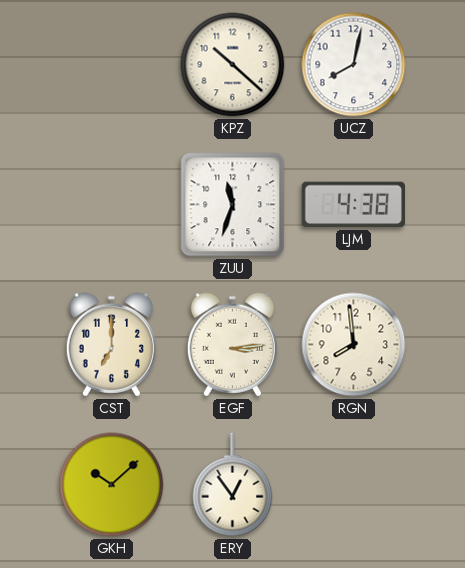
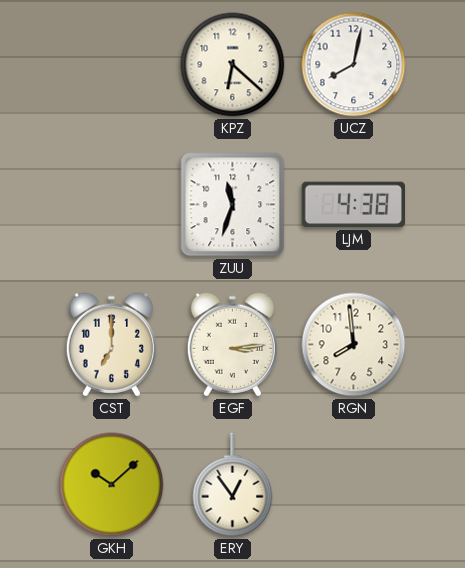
KPZ: 10:22 -> 6:22 (233, 65)
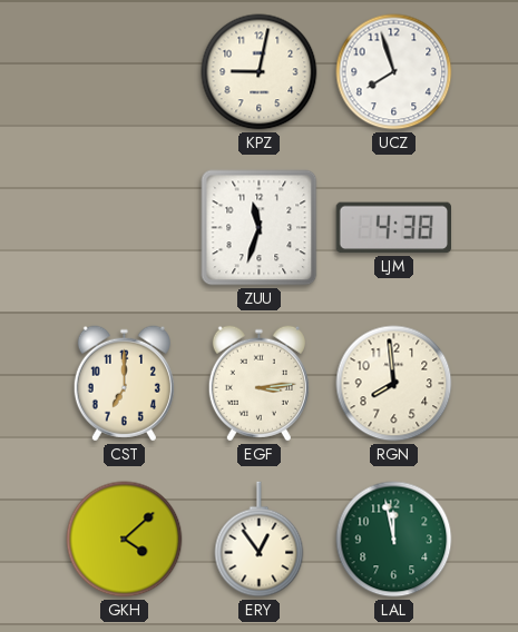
KPZ: 6:22 -> 9:02 (260, 72)
UCZ: 8:02 -> 7:57 (394, 72)
GKH: 10:08 -> 4:08 (125, 540)
LAL: none -> 11:58 (394, 540)
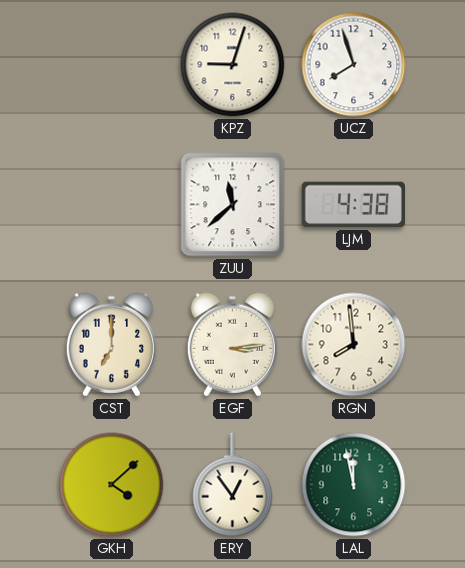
KPZ: 9:02 -> 9:03 (233, 65)
ZUU: 11:33 -> 11:38 (233, 205)
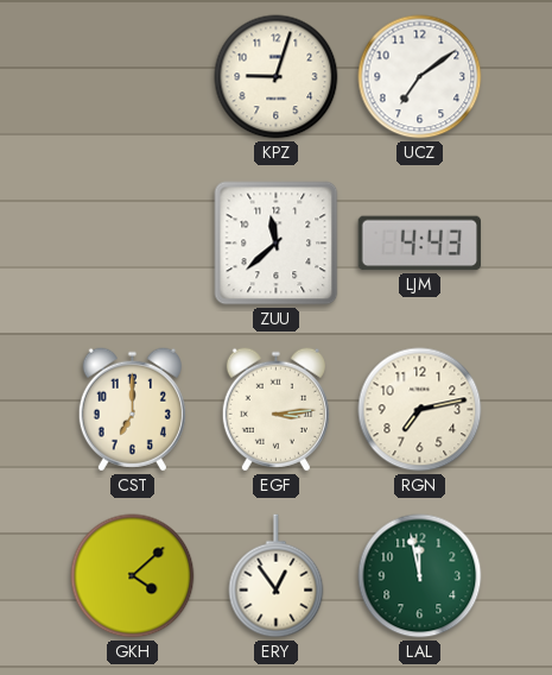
UCZ: 7:57 -> 7:09 (420, 77)
LJM: 4:38 -> 4:43 (419, 244)
RGN: 7:59 -> 7:13 (420, 410)
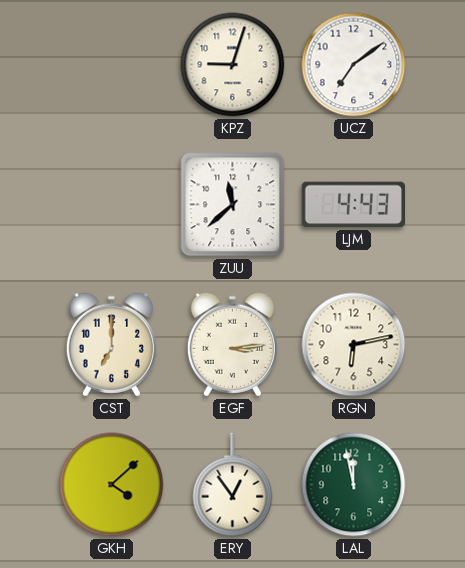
RGN: 7:13 -> 6:13 (354, 345)
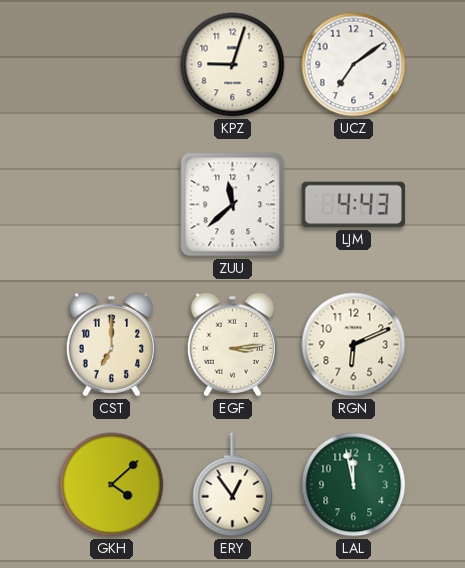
RGN: 6:13 -> 6:11 (354, 345)
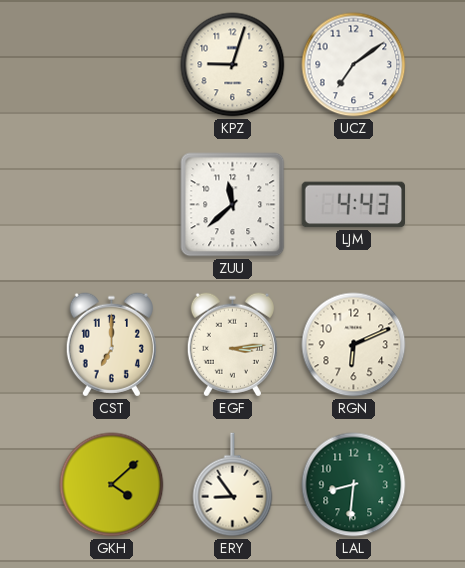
ERY: 12:54 -> 8:54 (233, 485)
LAL: 11:58 -> 8:31 (354, 485)
